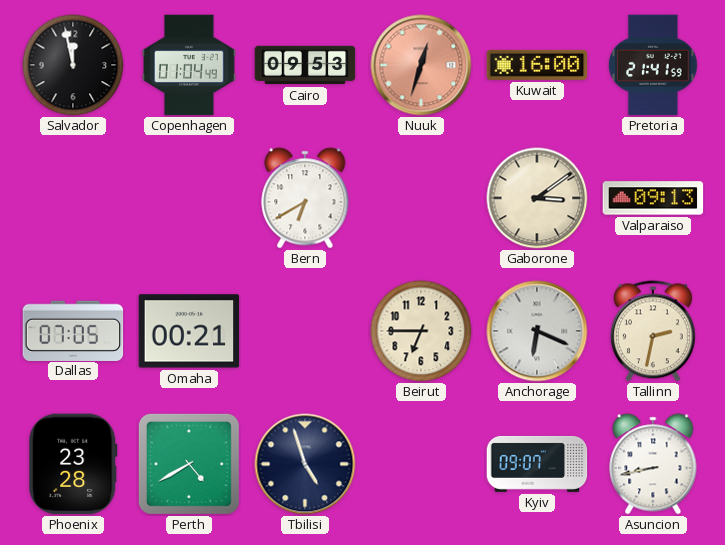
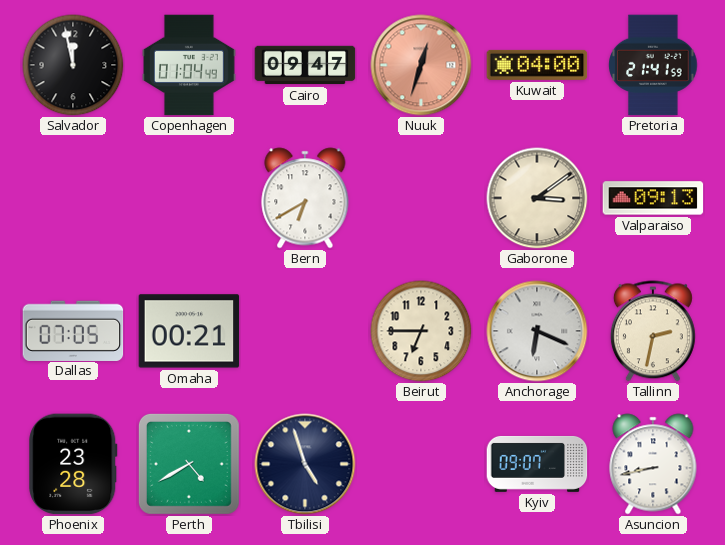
Cairo: 09:53 -> 09:47 (305, 65)
Kuwait: 16:00 -> 04:00 (537, 65)
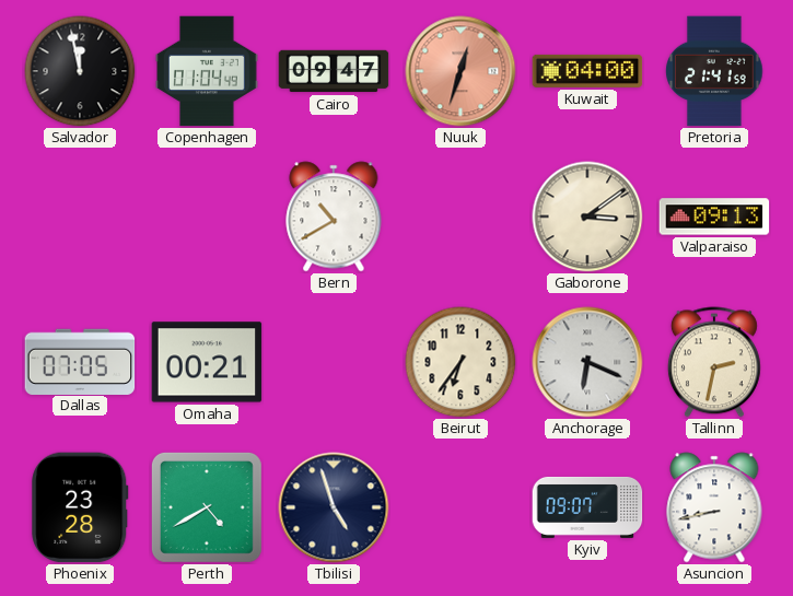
Bern: 6:40 -> 10:40 (334, 217)
Beirut: 6:45 -> 6:36 (460, 362)
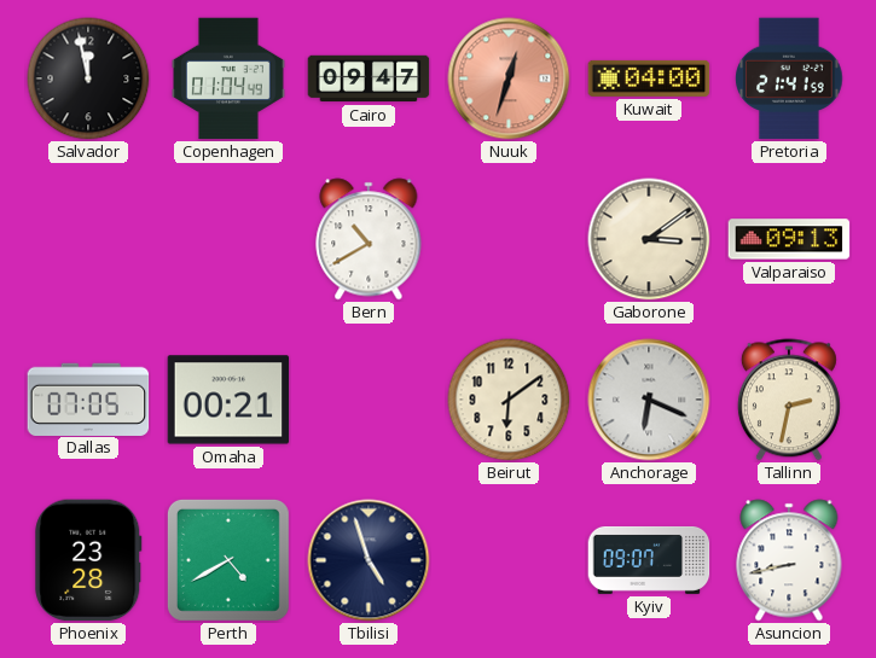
Beirut: 6:36 -> 6:09 (509, 400)
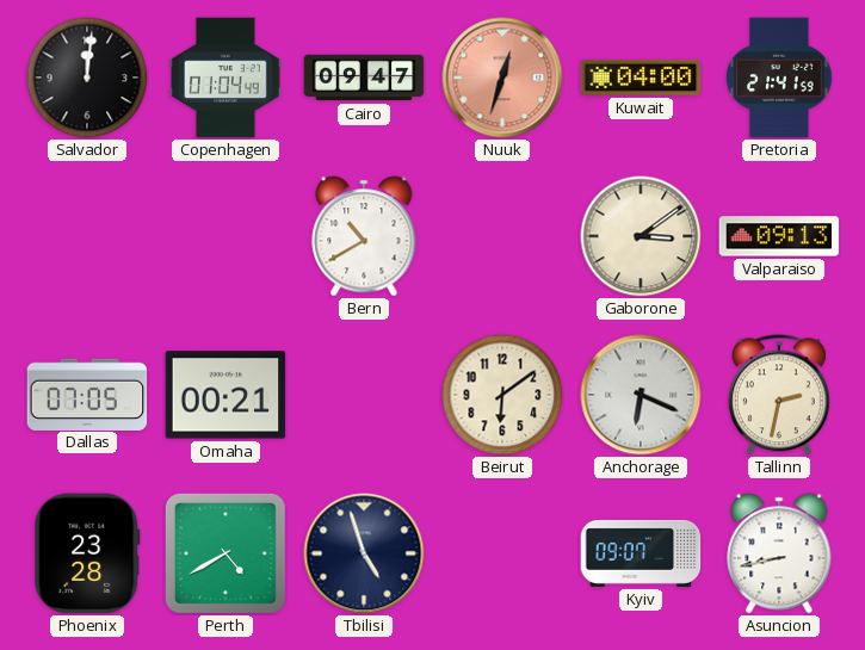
Salvador: 11:58 -> 12:01 (87, 78)
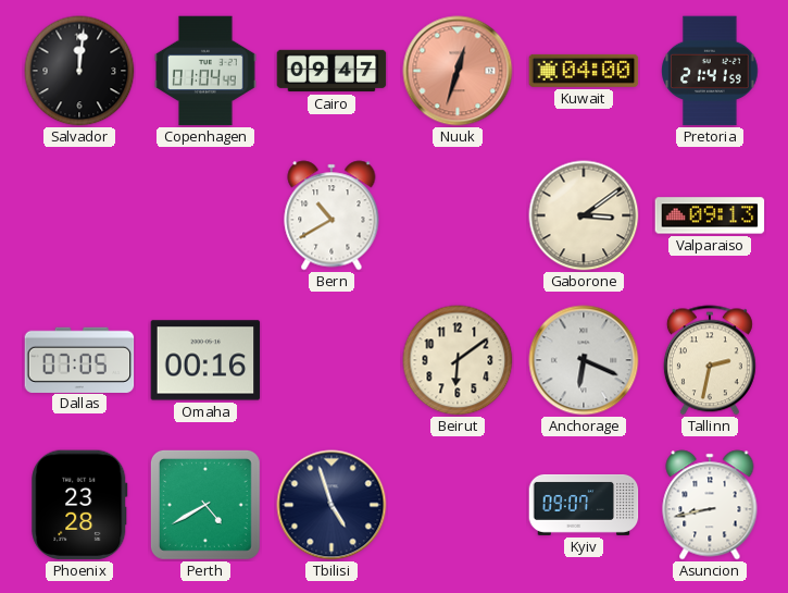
Omaha: 00:21 -> 00:16 (205, 360)
